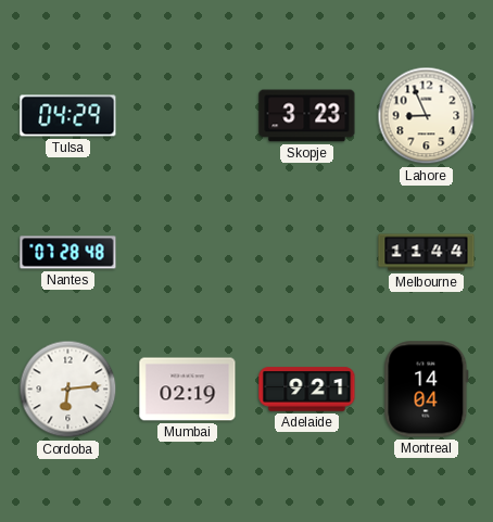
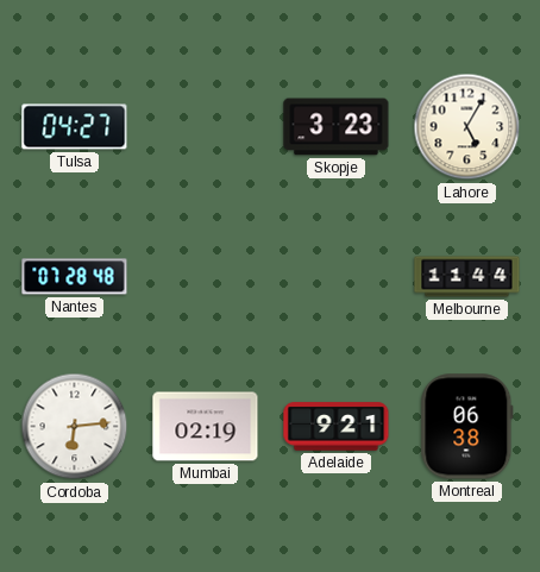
Tulsa: 04:29 -> 04:27 (75, 127)
Lahore: 8:56 -> 5:05 (467, 127)
Montreal: 14:04 -> 06:38 (467, 427)
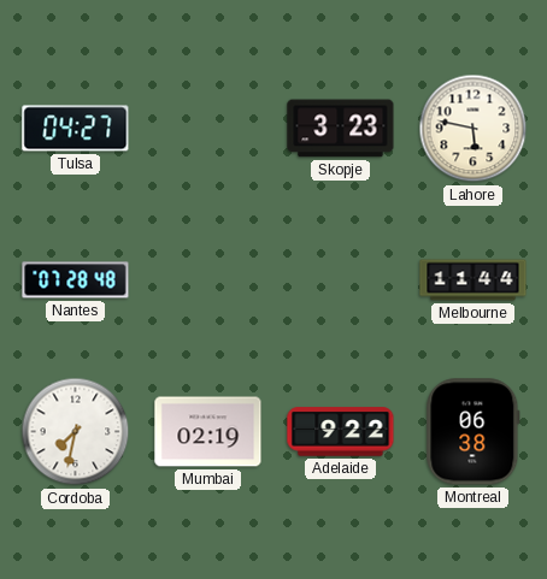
Lahore: 5:05 -> 5:47 (474, 129)
Cordoba: 6:14 -> 7:32 (76, 432)
Adelaide: 9:21 -> 9:22 (341, 432)
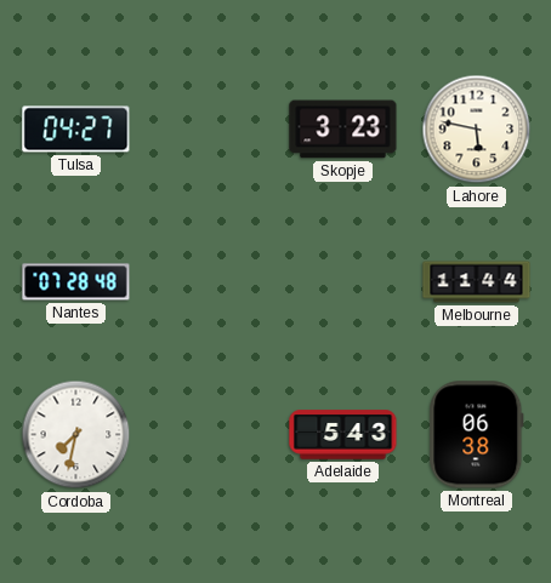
Mumbai: 02:19 -> none (208, 432)
Adelaide: 9:22 -> 5:43 (343, 435)
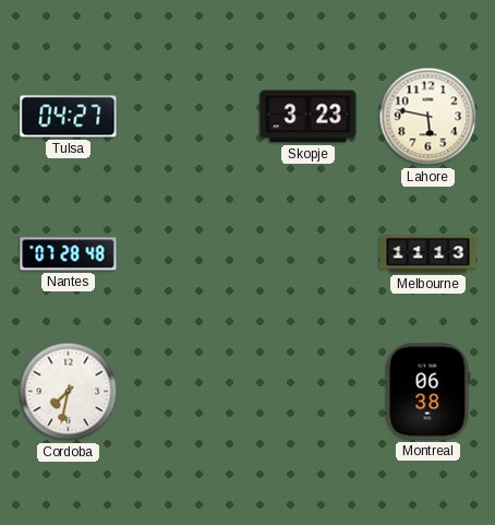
Melbourne: 11:44 -> 11:13 (428, 254)
Adelaide: 5:43 -> none (343, 435)
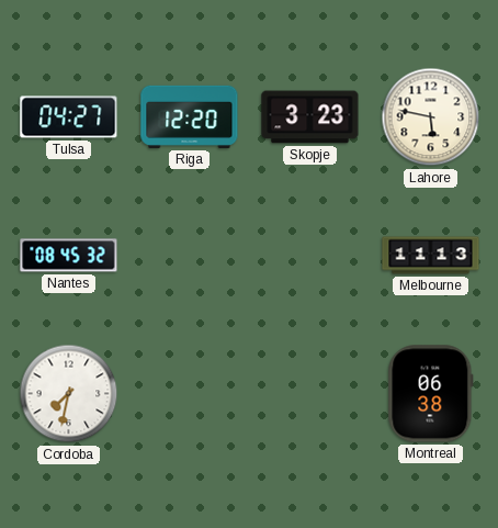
Riga: none -> 12:20 (190, 116)
Nantes: 07:28 -> 08:45 (69, 256)
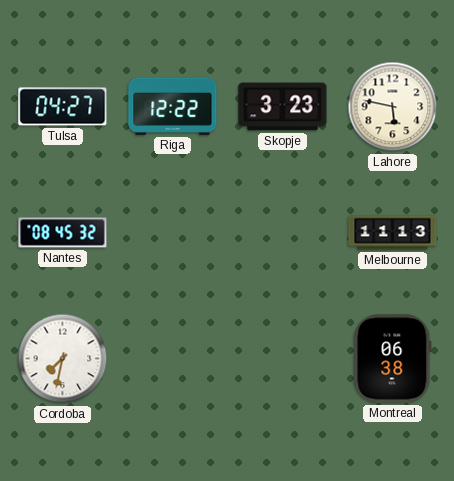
Riga: 12:20 -> 12:22 (173, 106)
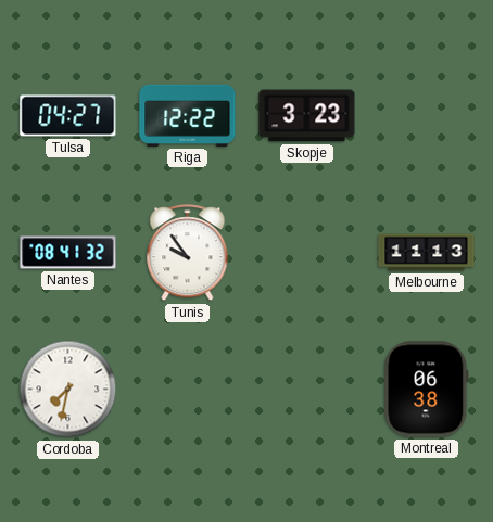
Lahore: 5:47 -> none (393, 107)
Nantes: 08:45 -> 08:41 (68, 253)
Tunis: none -> 9:54 (188, 253)
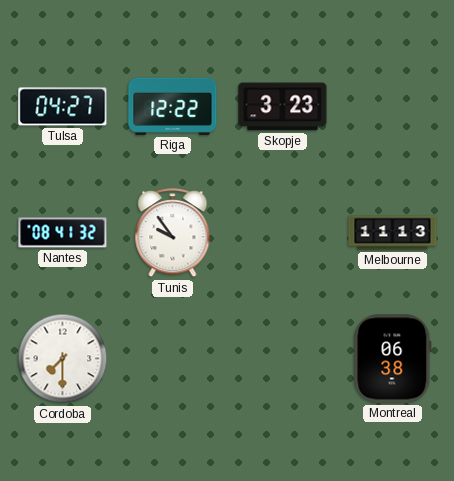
Cordoba: 7:32 -> 7:30 (63, 359)
